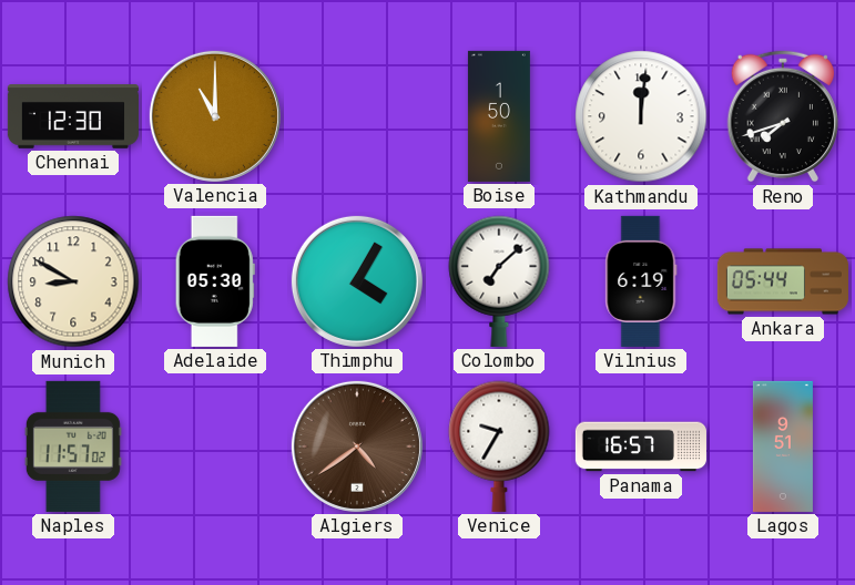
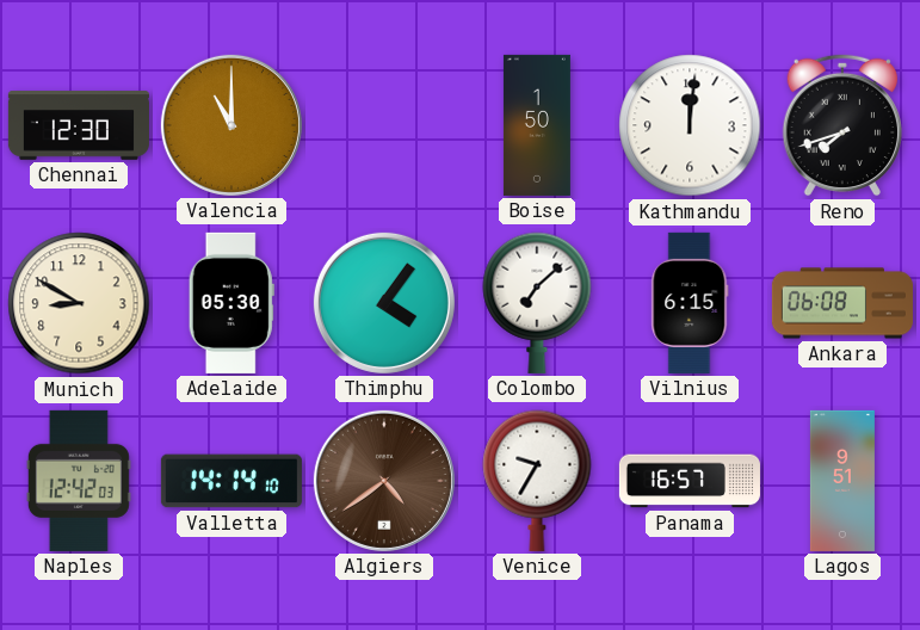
Thimphu: 4:05 -> 4:06 (384, 303)
Vilnius: 6:19 -> 6:15 (690, 303)
Ankara: 05:44 -> 06:08 (842, 303)
Naples: 11:57 -> 12:42 (79, 481)
Valletta: none -> 14:14 (231, 481)
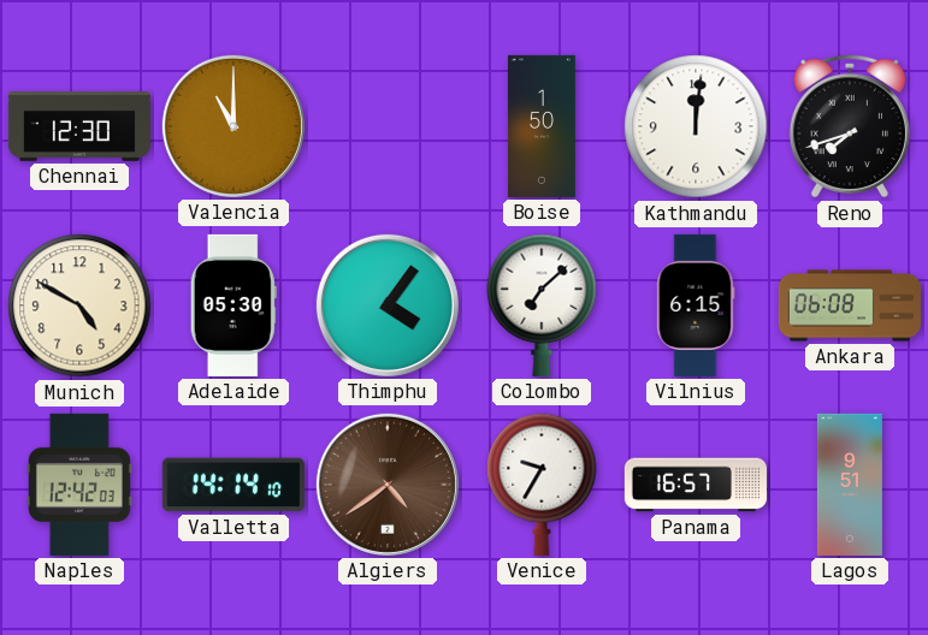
Munich: 8:50 -> 4:50 (79, 305)
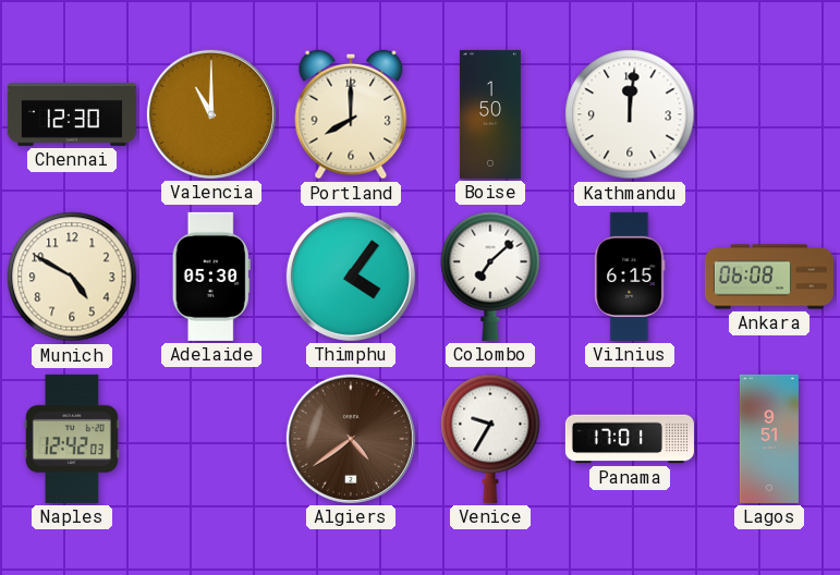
Portland: none -> 8:00 (351, 114)
Reno: 7:42 -> none (850, 126)
Valletta: 14:14 -> none (234, 485)
Panama: 16:57 -> 17:01 (630, 439)
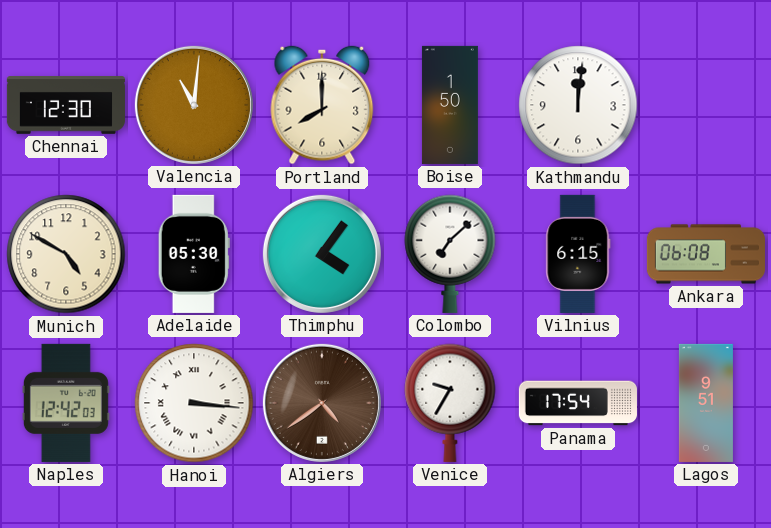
Valencia: 11:00 -> 11:01 (194, 105)
Hanoi: none -> 3:16 (194, 403)
Panama: 17:01 -> 17:54 (578, 403)
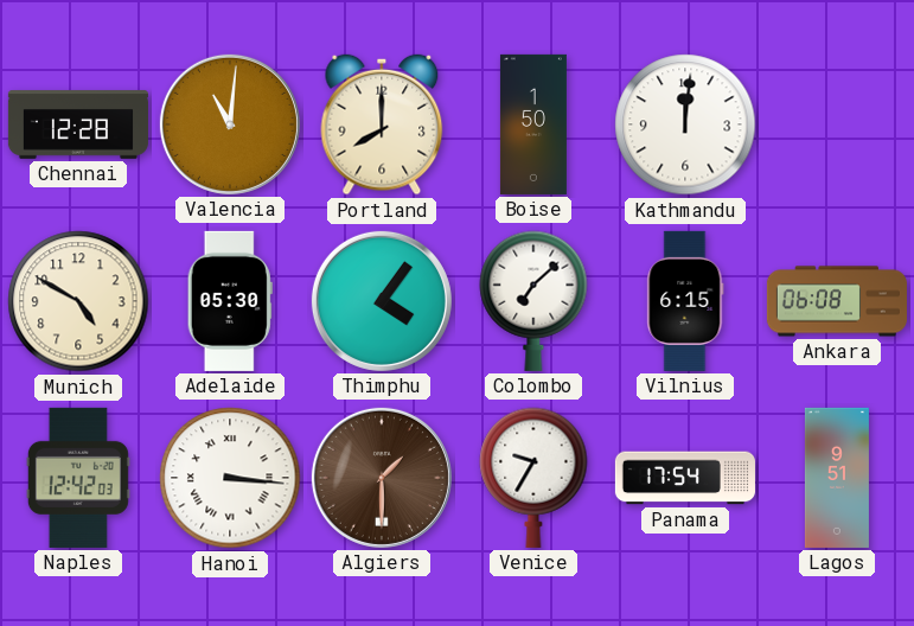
Chennai: 12:30 -> 12:28 (78, 124)
Algiers: 4:39 -> 1:30 (382, 478)
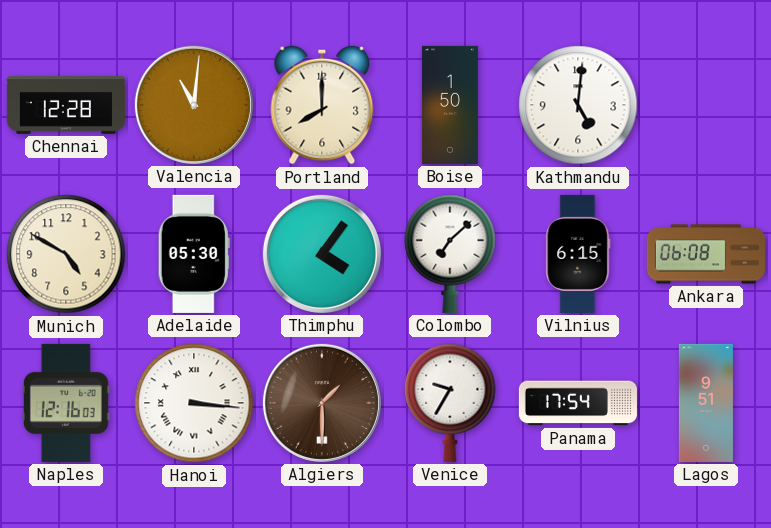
Kathmandu: 12:01 -> 5:01 (578, 105)
Naples: 12:42 -> 12:16 (66, 403)
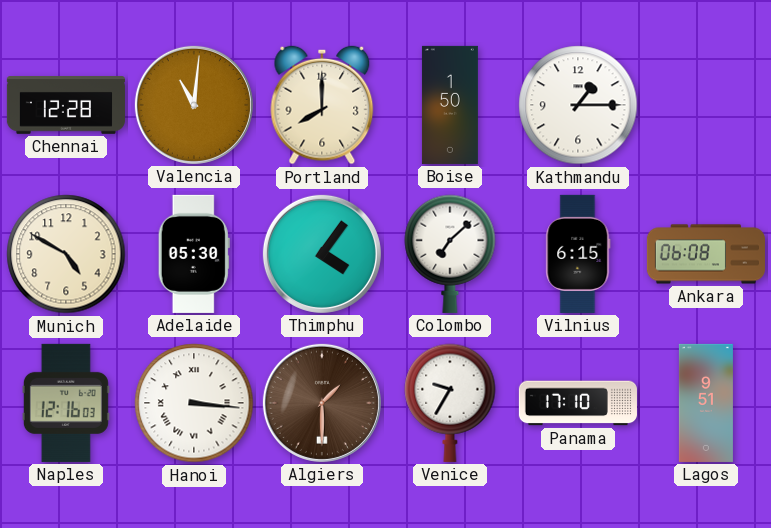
Kathmandu: 5:01 -> 1:15 (578, 105)
Panama: 17:54 -> 17:10 (578, 403)
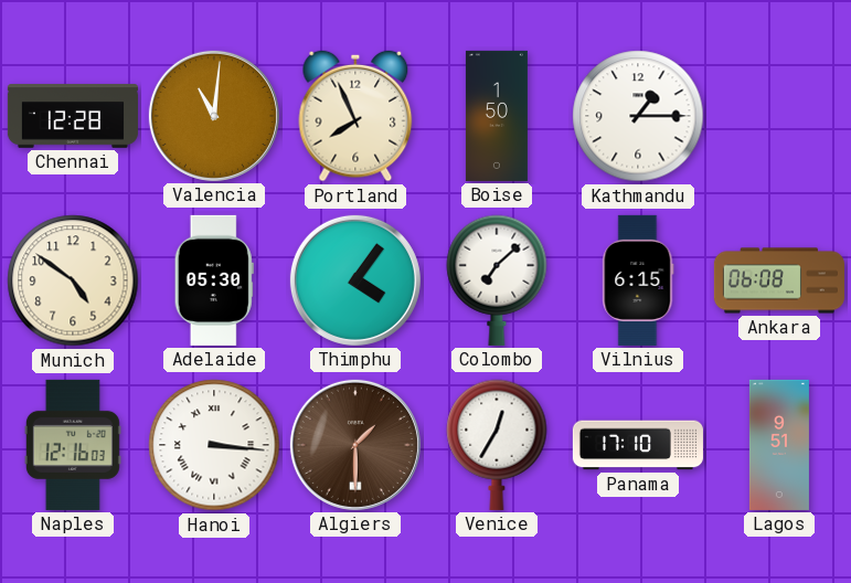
Portland: 8:00 -> 7:56 (355, 116)
Munich: 4:50 -> 4:51 (73, 280)
Venice: 9:35 -> 12:35 (497, 445)
